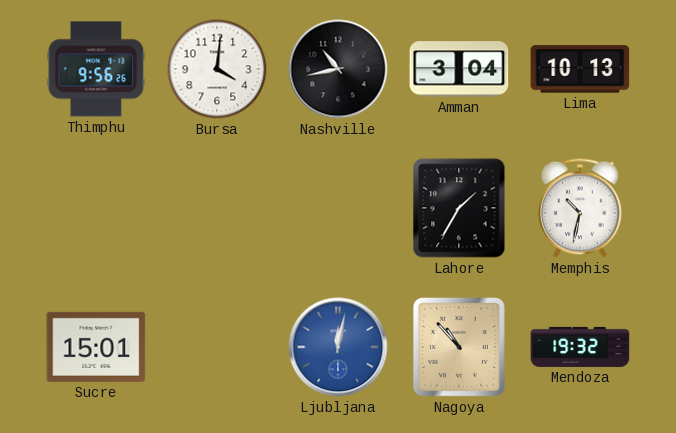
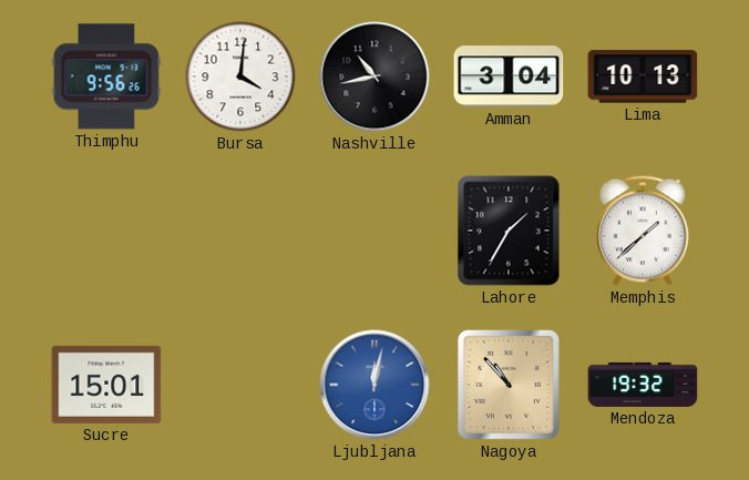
Memphis: 10:32 -> 1:38 (643, 231)
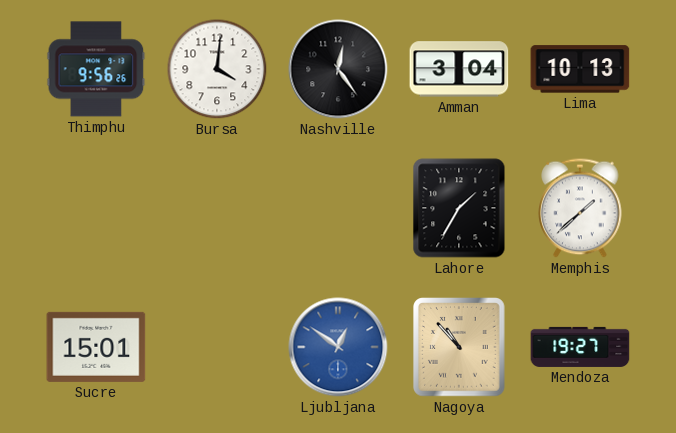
Nashville: 10:43 -> 12:24 (338, 69)
Ljubljana: 12:02 -> 12:51 (338, 347)
Mendoza: 19:32 -> 19:27 (580, 347)
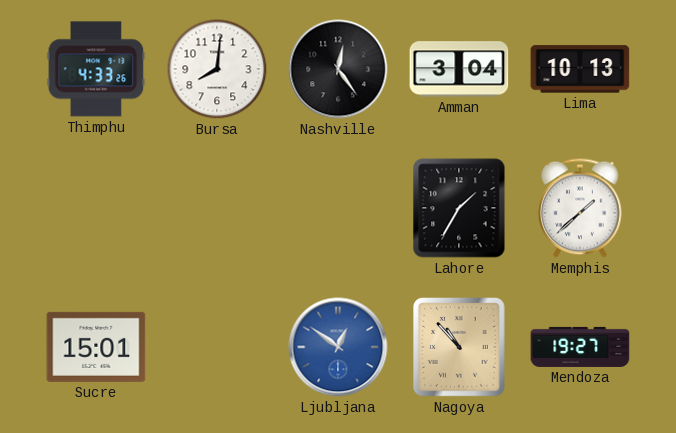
Thimphu: 9:56 -> 4:33 (96, 69)
Bursa: 4:01 -> 8:01 (217, 69)
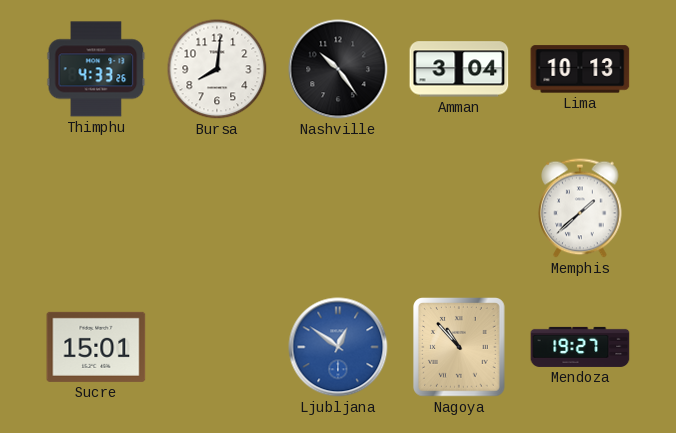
Nashville: 12:24 -> 10:24 (338, 69)
Lahore: 1:35 -> none (459, 208)
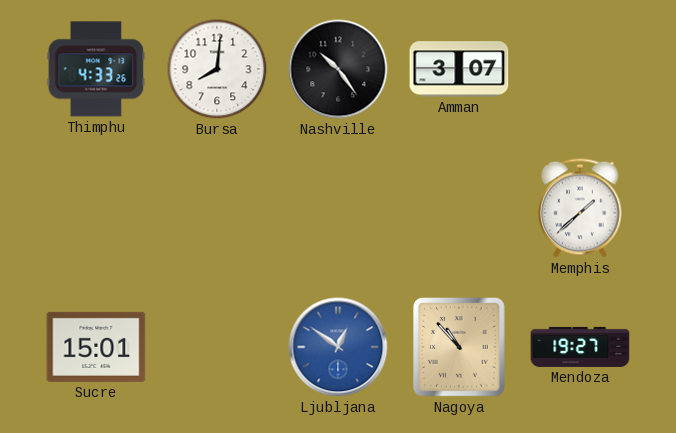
Amman: 3:04 -> 3:07 (459, 69)
Lima: 10:13 -> none (580, 69)
